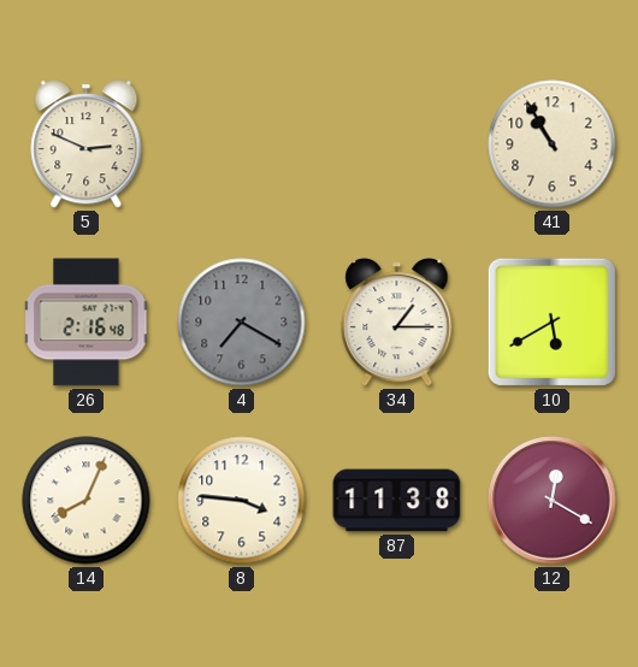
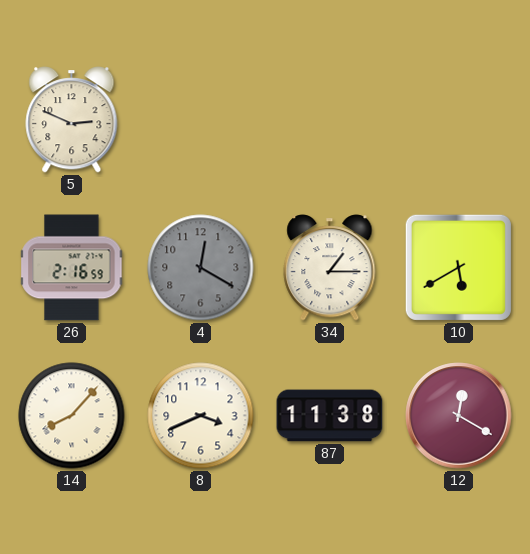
41: 10:55 -> none (553, 144)
26: 2:16:48 -> 2:16:59 (72, 268)
4: 7:20 -> 12:20 (201, 268)
14: 8:04 -> 8:07 (72, 416)
8: 3:46 -> 3:41 (201, 416)
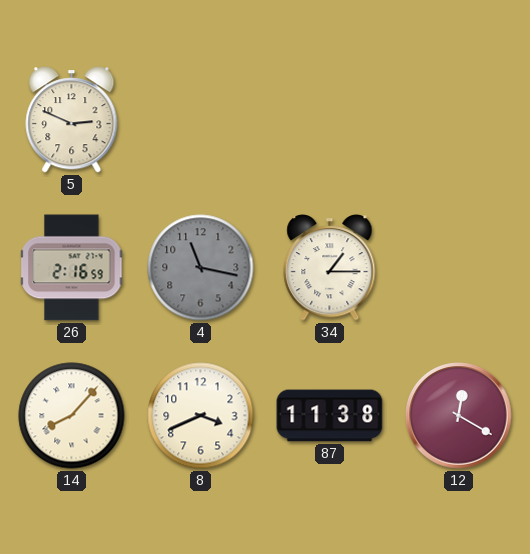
4: 12:20 -> 11:17 (201, 268)
10: 5:40 -> none (458, 267)
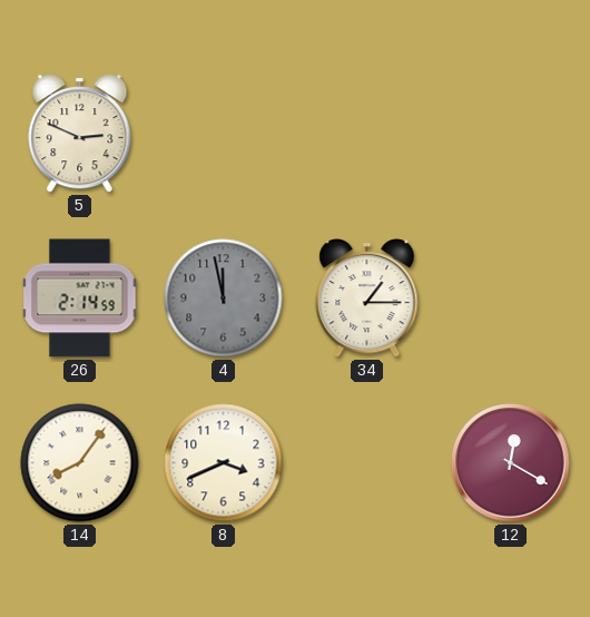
26: 2:16 -> 2:14 (80, 298)
4: 11:17 -> 11:58 (224, 298)
14: 8:07 -> 8:06 (80, 463)
87: 11:38 -> none (330, 416)
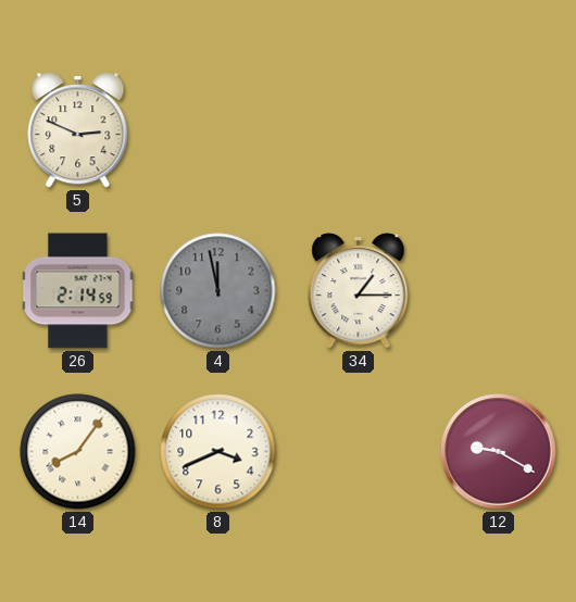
12: 12:20 -> 9:20 (499, 452)
